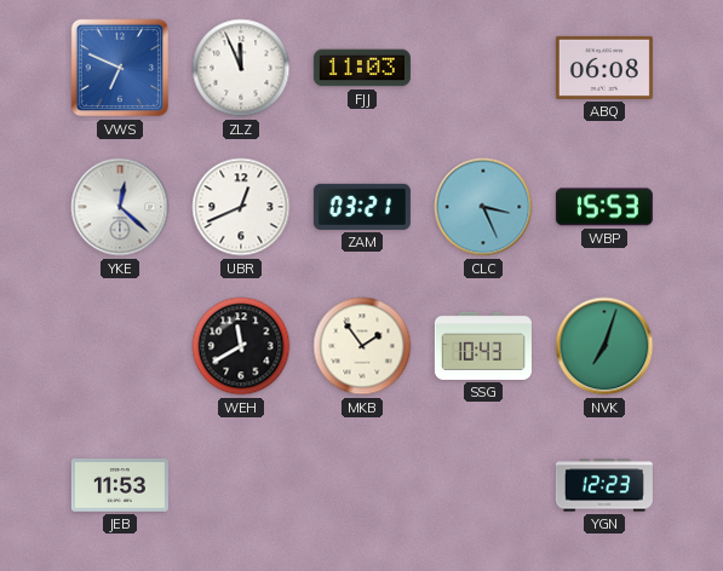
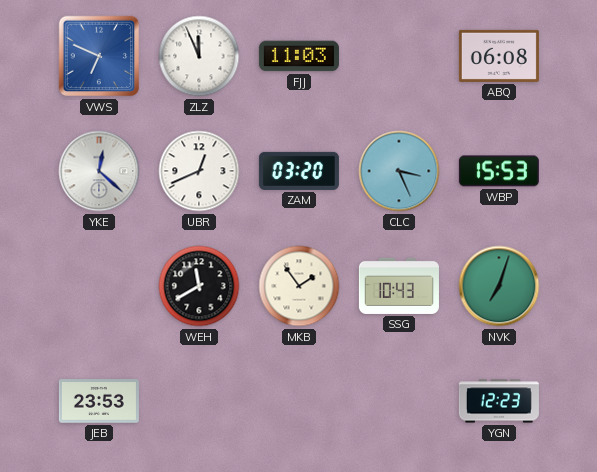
ZAM: 03:21 -> 03:20 (299, 171)
JEB: 11:53 -> 23:53 (99, 401)
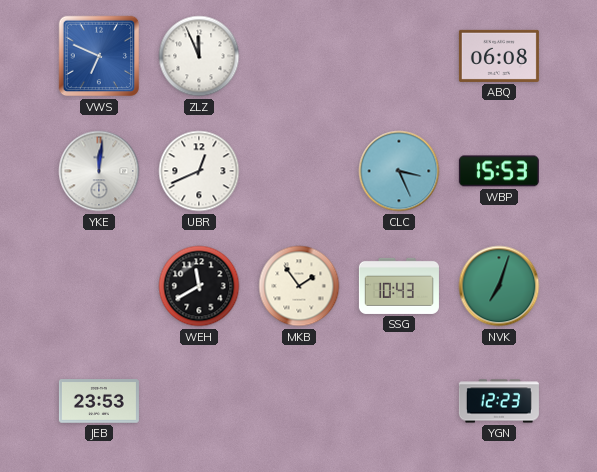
FJJ: 11:03 -> none (299, 56)
YKE: 12:22 -> 12:01 (99, 171)
ZAM: 03:20 -> none (299, 171)
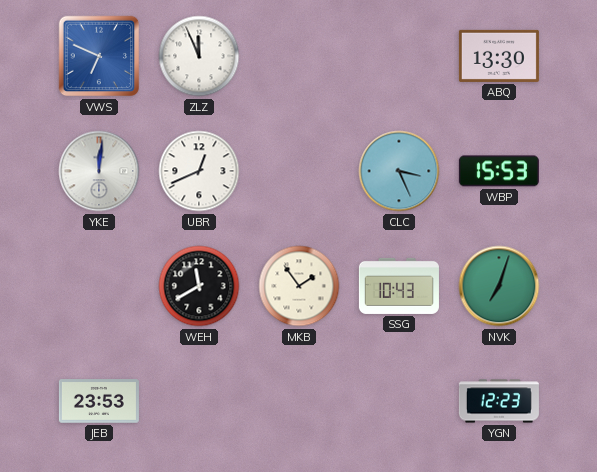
ABQ: 06:08 -> 13:30 (499, 56)
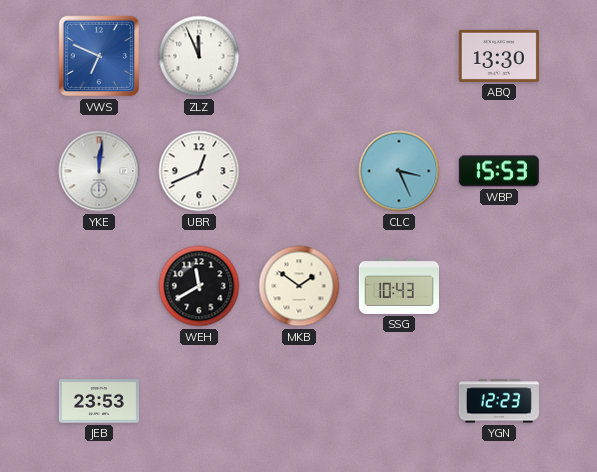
MKB: 1:54 -> 1:51 (299, 286)
NVK: 7:03 -> none (499, 286)
